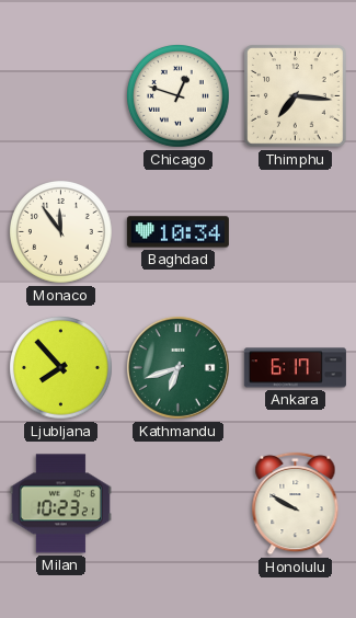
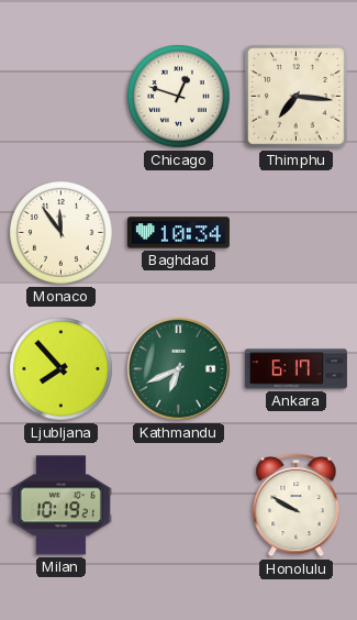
Kathmandu: 6:42 -> 6:41 (178, 368)
Milan: 10:23 -> 10:19 (60, 506)
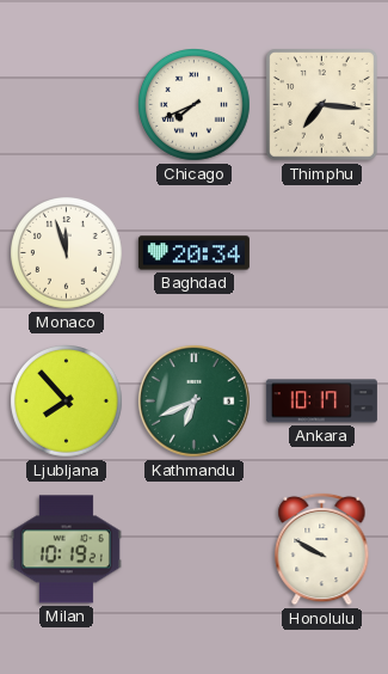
Chicago: 12:48 -> 7:41 (195, 105)
Monaco: 11:54 -> 11:57 (67, 253)
Baghdad: 10:34 -> 20:34 (193, 253)
Ankara: 6:17 -> 10:17 (321, 402)
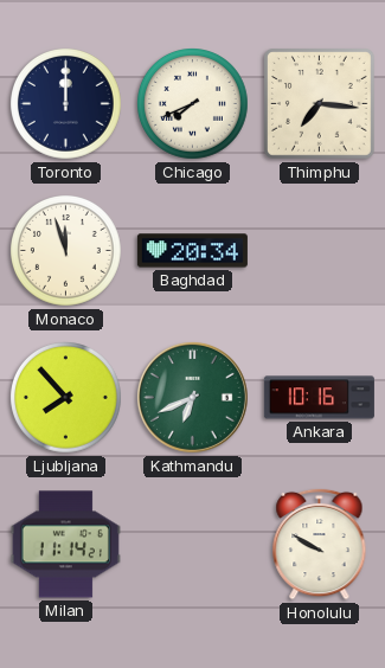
Toronto: none -> 12:00 (66, 104)
Ankara: 10:17 -> 10:16 (319, 398)
Milan: 10:19 -> 11:14 (65, 545)
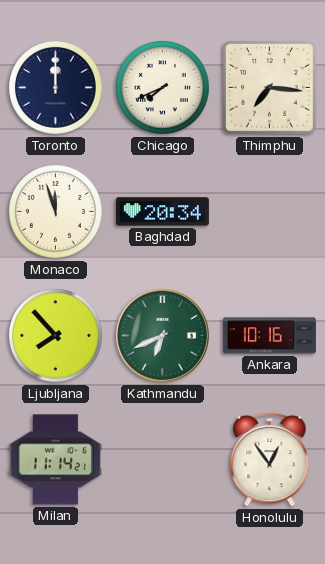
Honolulu: 9:50 -> 12:54 (270, 459)
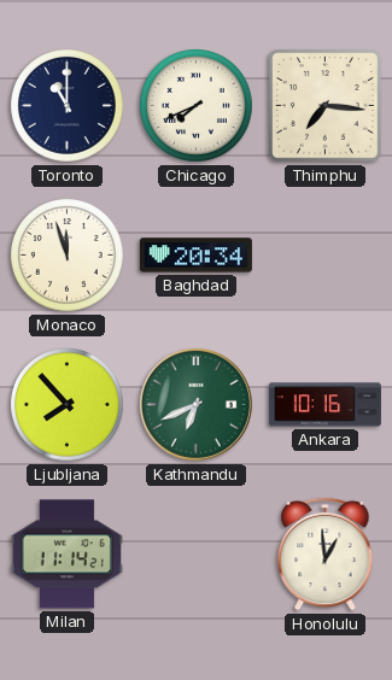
Toronto: 12:00 -> 11:00 (68, 106)
Honolulu: 12:54 -> 12:59 (326, 553)
